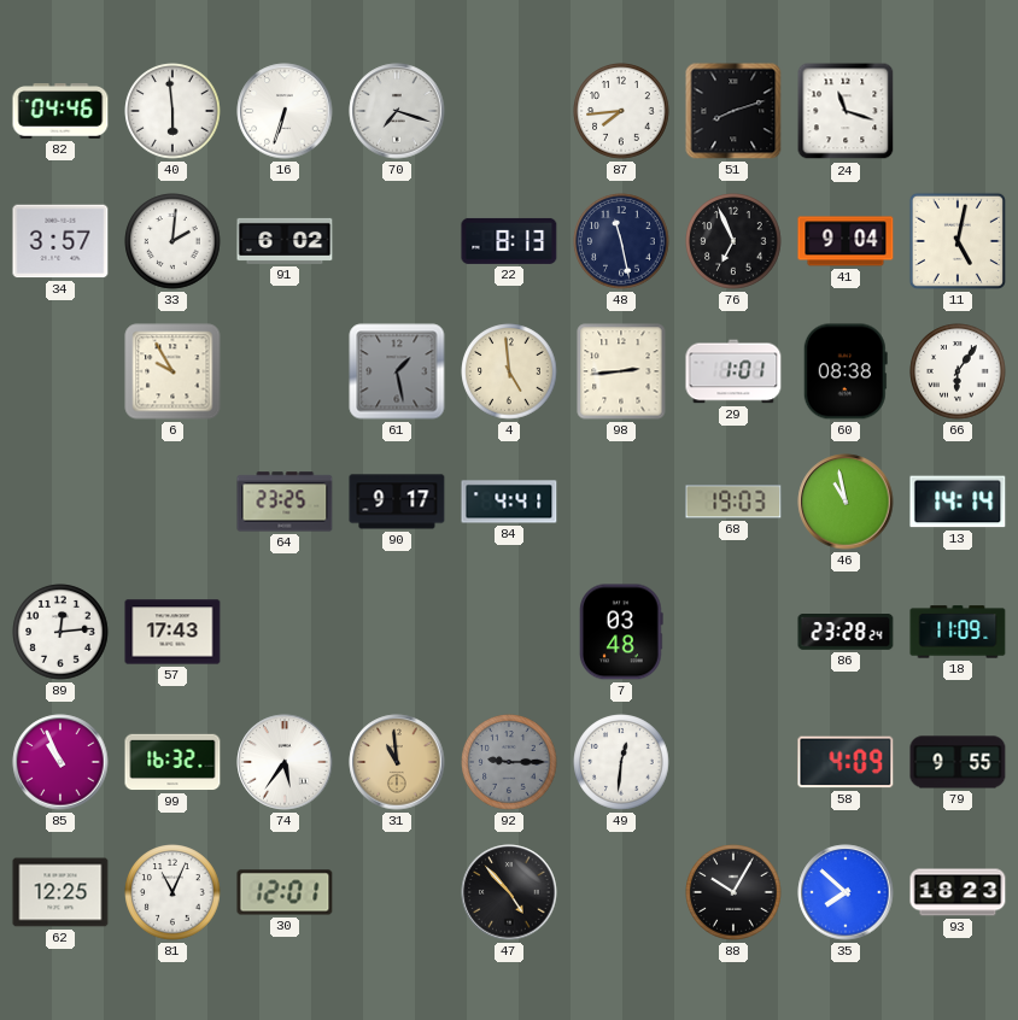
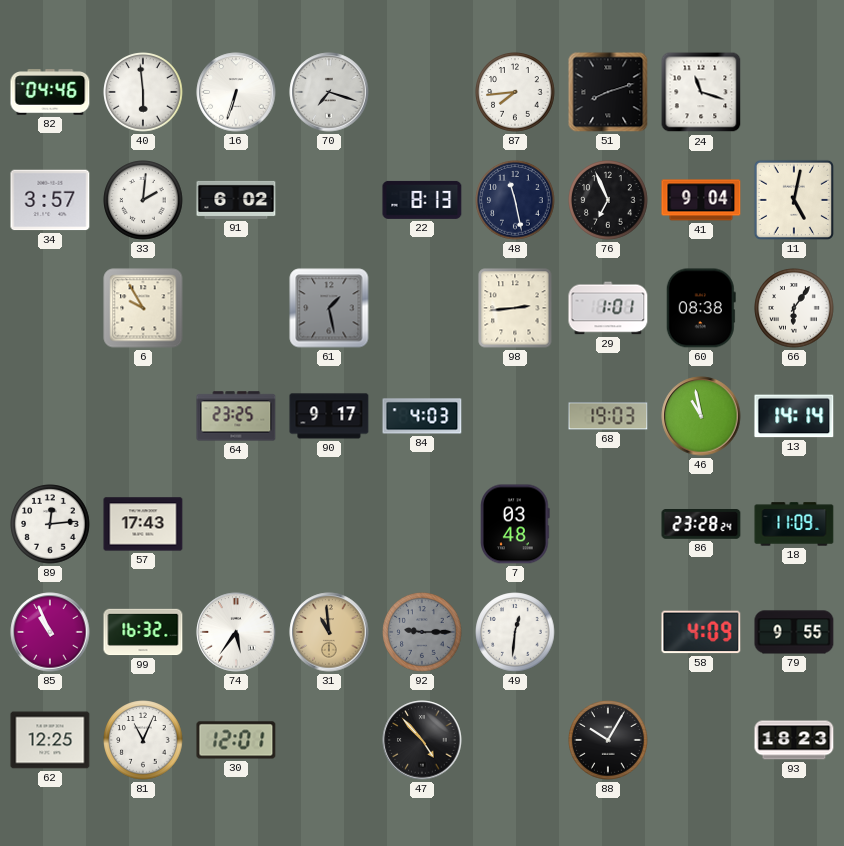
4: 4:59 -> none (509, 371)
84: 4:41 -> 4:03 (422, 416)
35: 7:52 -> none (846, 892)
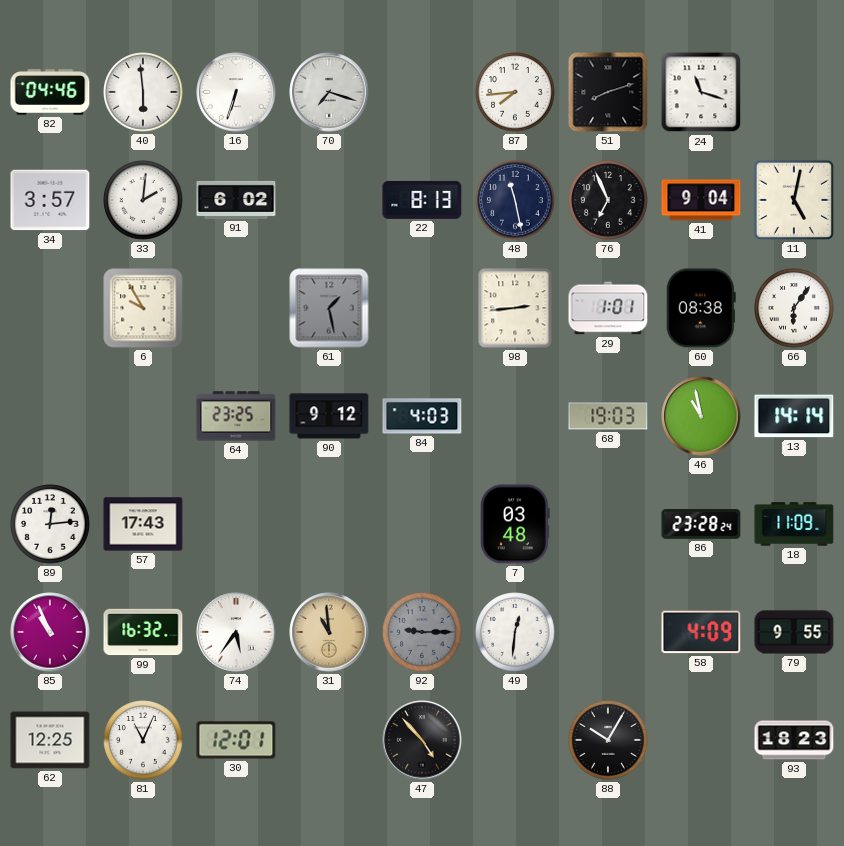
90: 9:17 -> 9:12 (329, 416)
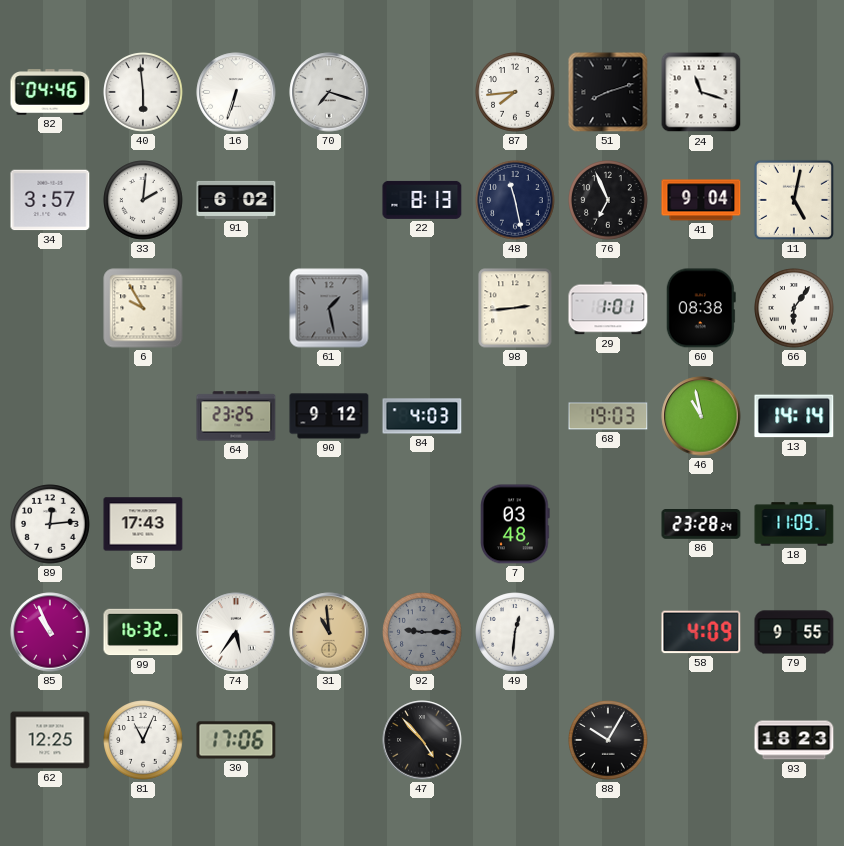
30: 12:01 -> 17:06 (236, 740)
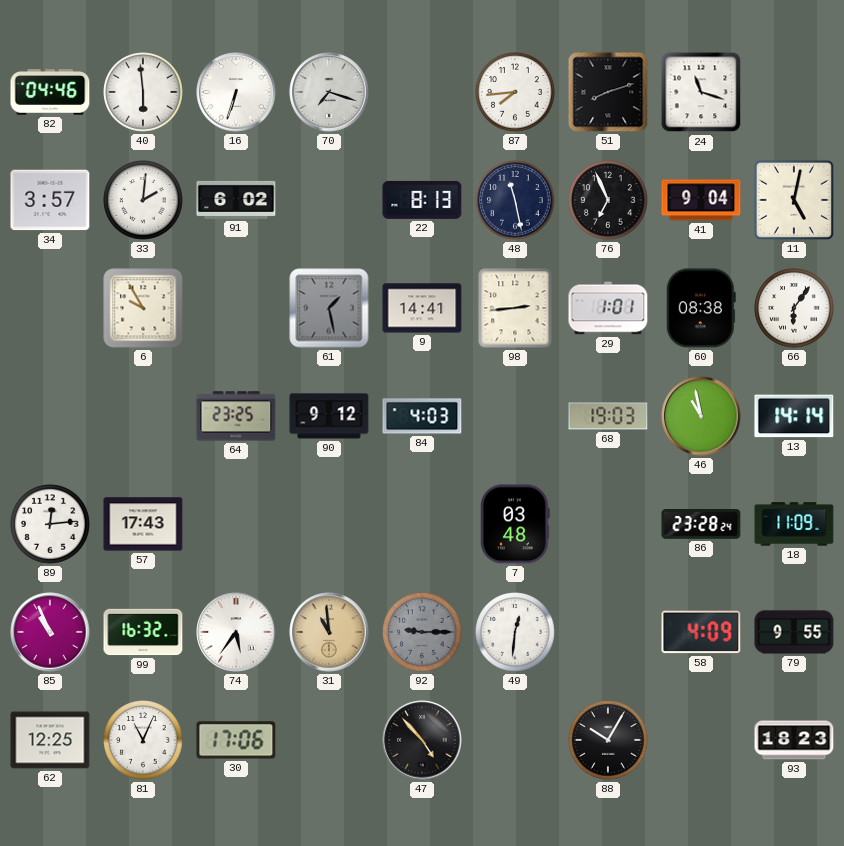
9: none -> 14:41 (422, 308)
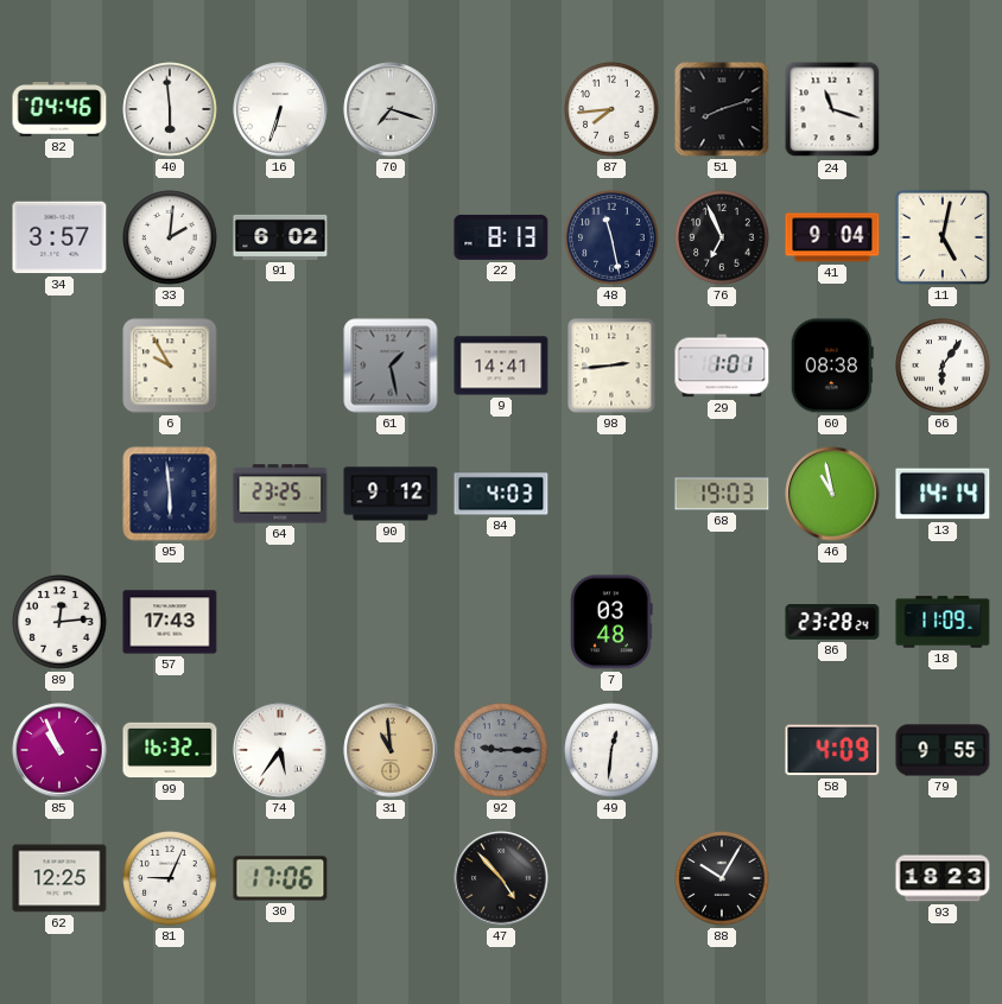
95: none -> 5:59 (170, 494)
81: 11:04 -> 9:04 (170, 878)
